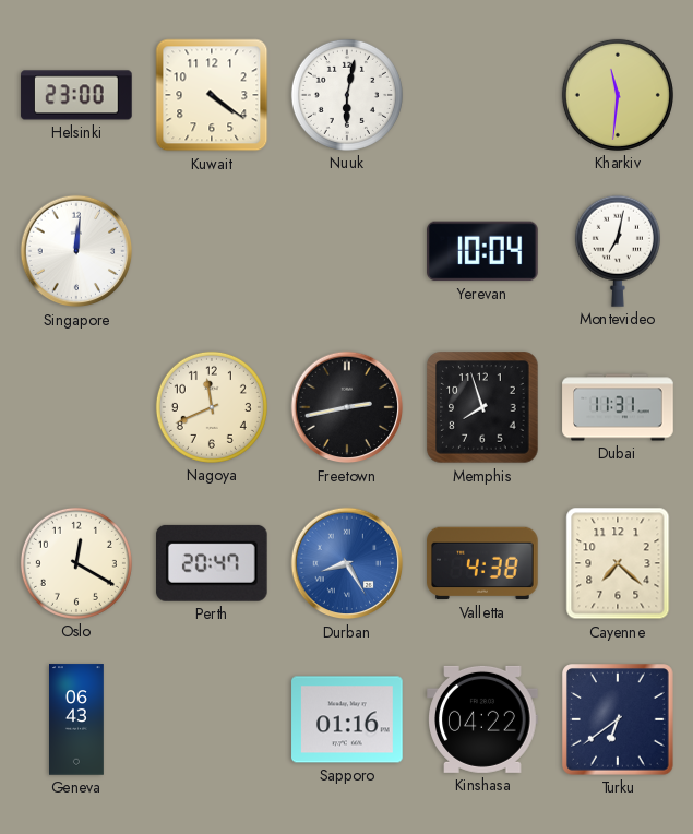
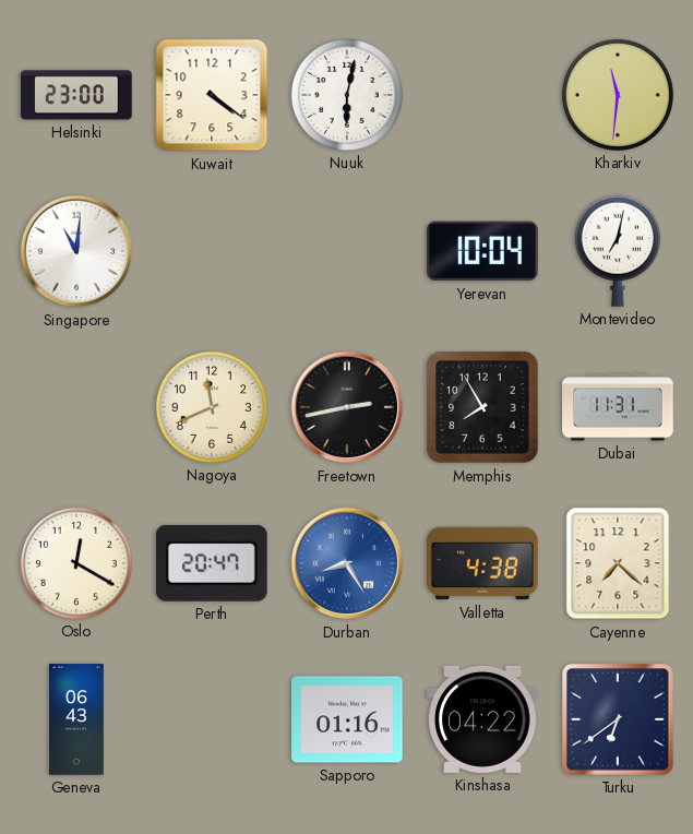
Singapore: 12:01 -> 11:01 (76, 251)
Memphis: 7:57 -> 7:55 (482, 407)
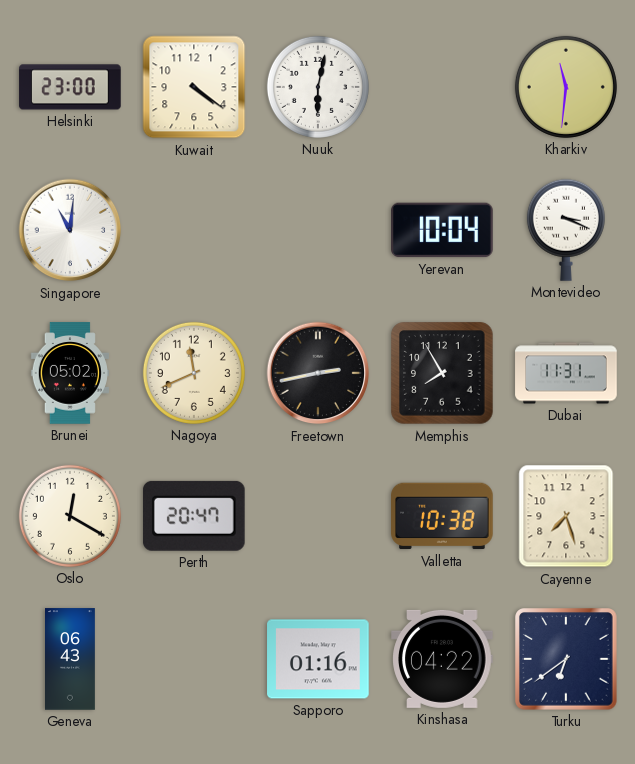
Montevideo: 7:02 -> 3:19 (566, 230)
Brunei: none -> 05:02 (70, 373)
Durban: 8:25 -> none (347, 563)
Valletta: 4:38 -> 10:38 (442, 516)
Cayenne: 7:22 -> 7:27 (566, 516)
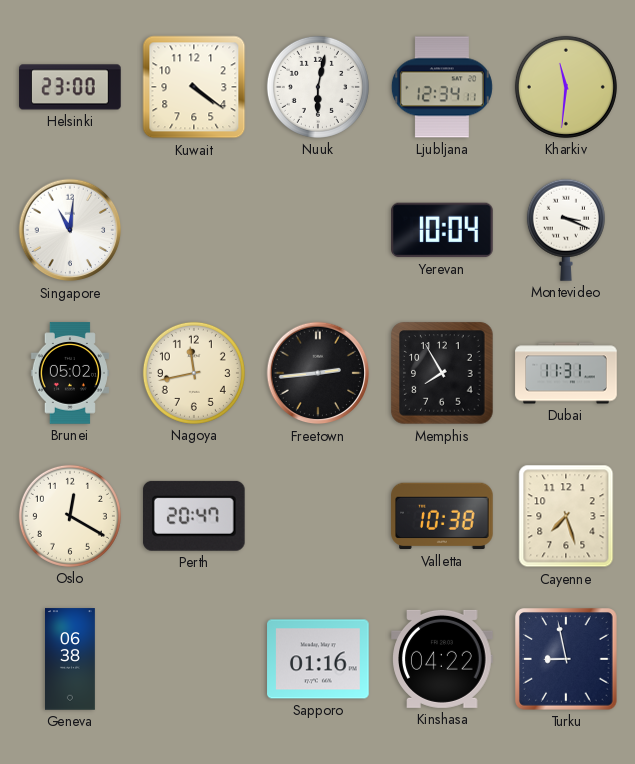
Ljubljana: none -> 12:34 (442, 87)
Nagoya: 11:41 -> 11:43 (194, 373)
Freetown: 2:43 -> 2:44 (318, 373)
Geneva: 06:43 -> 06:38 (71, 659)
Turku: 6:39 -> 8:58 (566, 659)
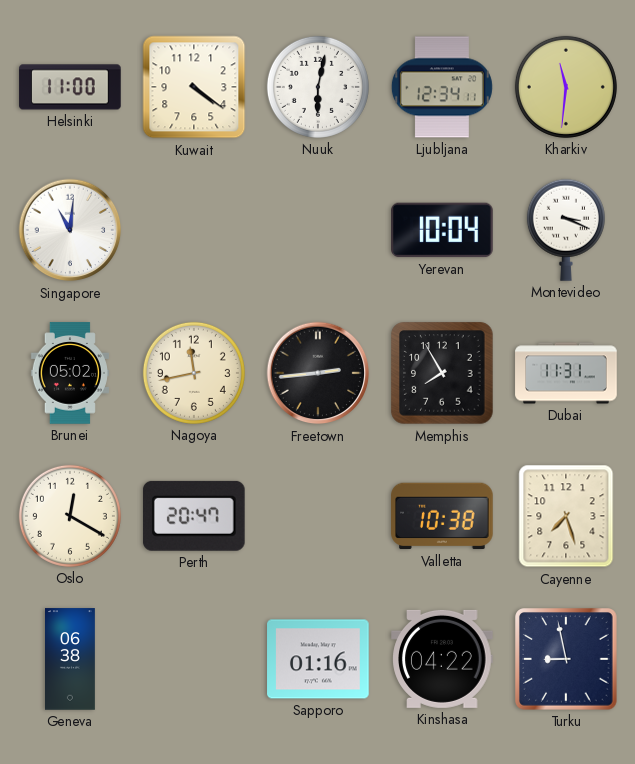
Helsinki: 23:00 -> 11:00 (70, 87)
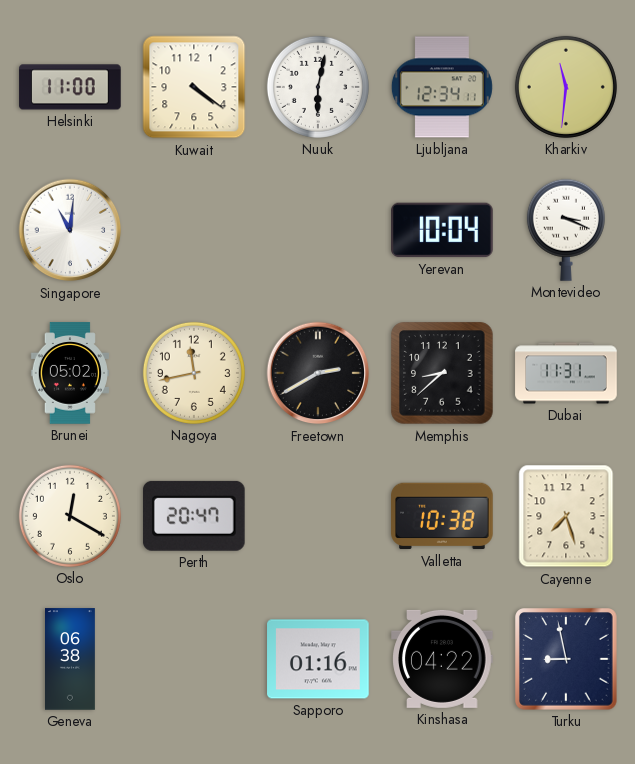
Freetown: 2:44 -> 2:40 (318, 373)
Memphis: 7:55 -> 8:38 (442, 373)
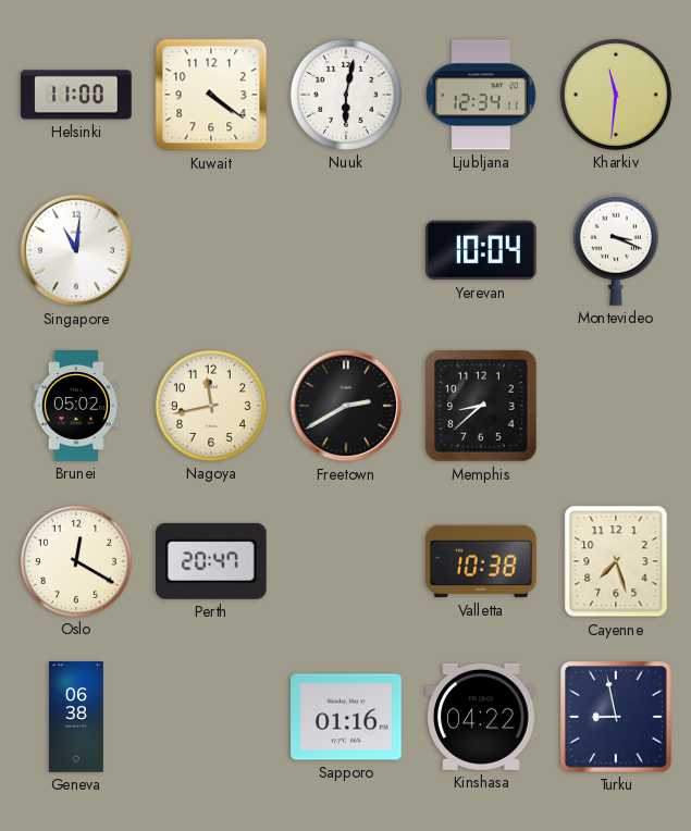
Dubai: 11:31 -> none (566, 373)
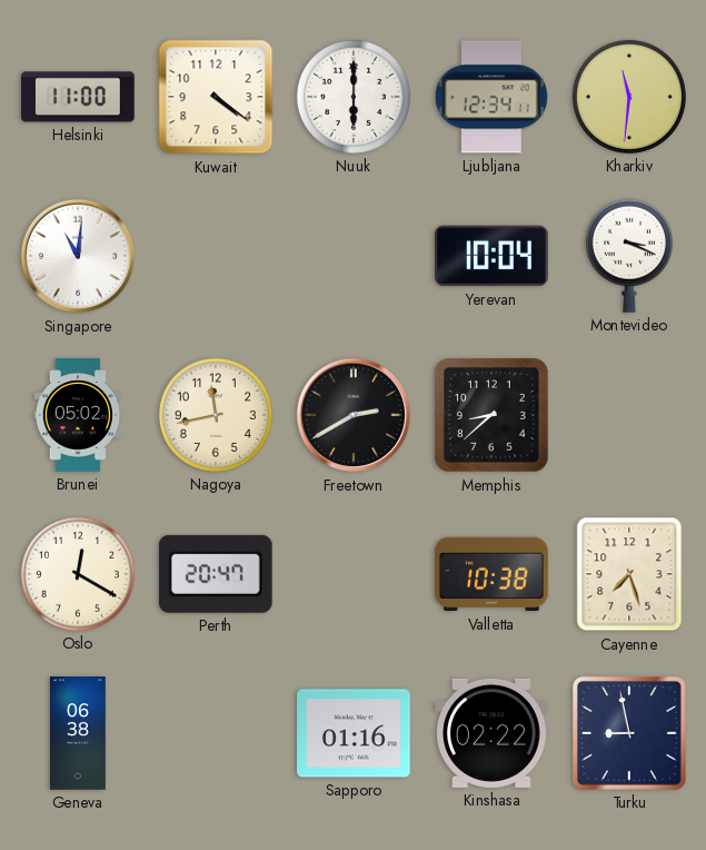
Nuuk: 6:02 -> 6:00 (354, 97)
Kinshasa: 04:22 -> 02:22 (491, 733)
